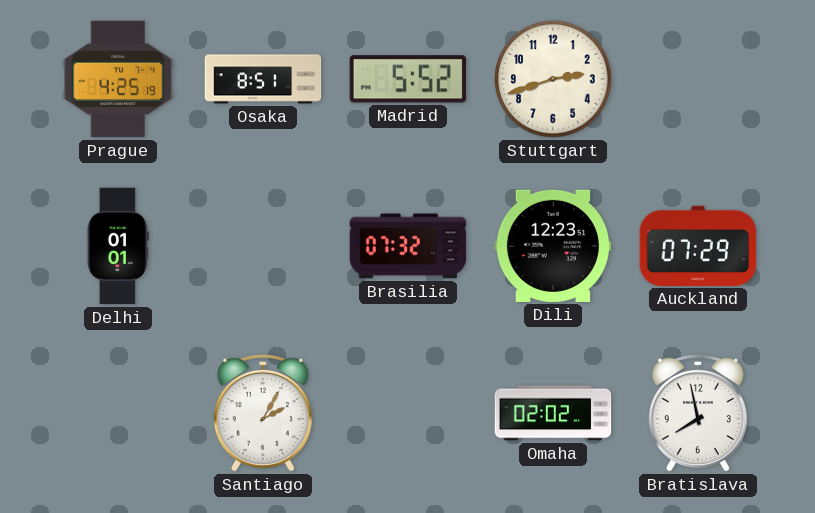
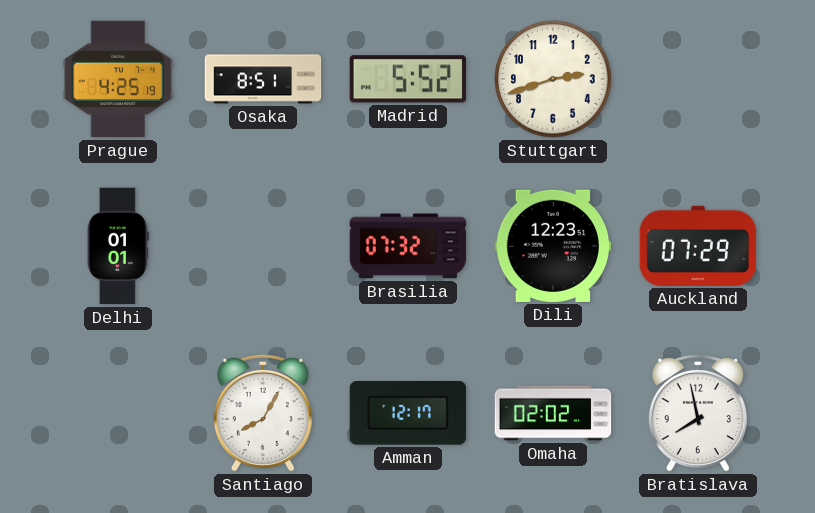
Santiago: 2:05 -> 8:05 (263, 413)
Amman: none -> 12:17 (407, 414)
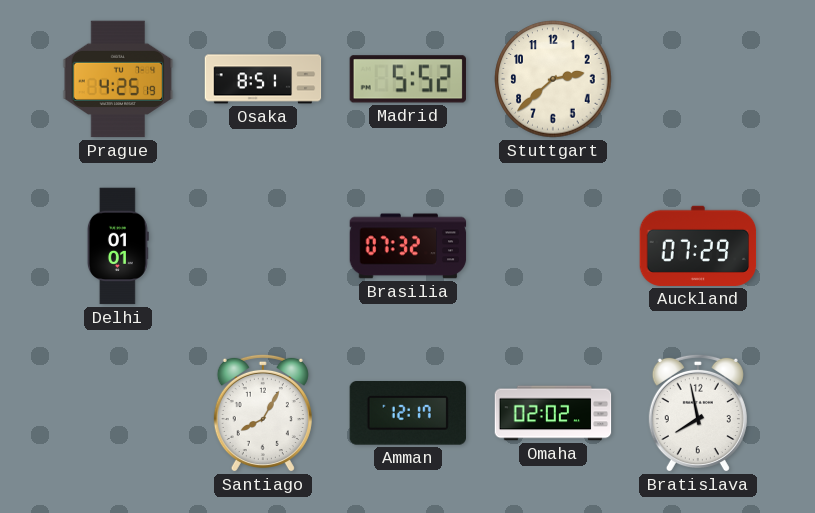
Stuttgart: 2:42 -> 2:38 (553, 79)
Dili: 12:23 -> none (553, 246)
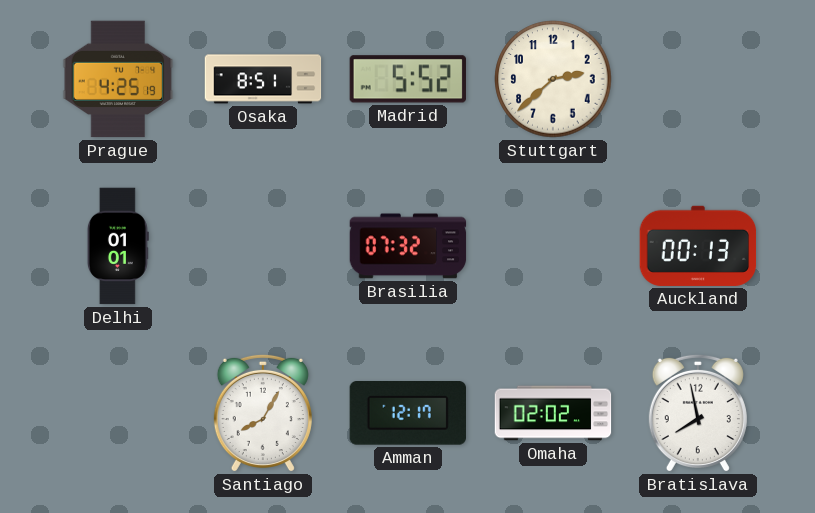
Auckland: 07:29 -> 00:13 (698, 246)
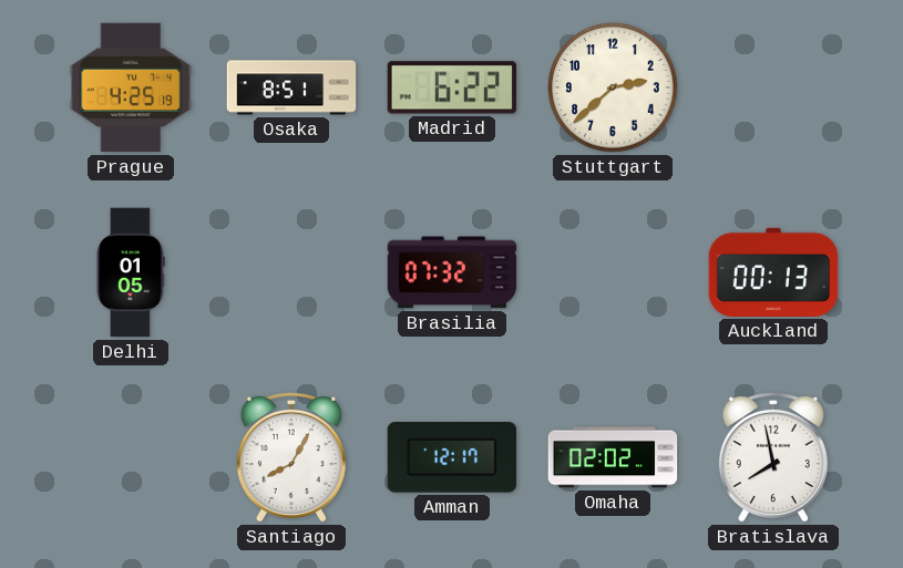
Madrid: 5:52 -> 6:22 (452, 87)
Delhi: 01:01 -> 01:05 (131, 272)
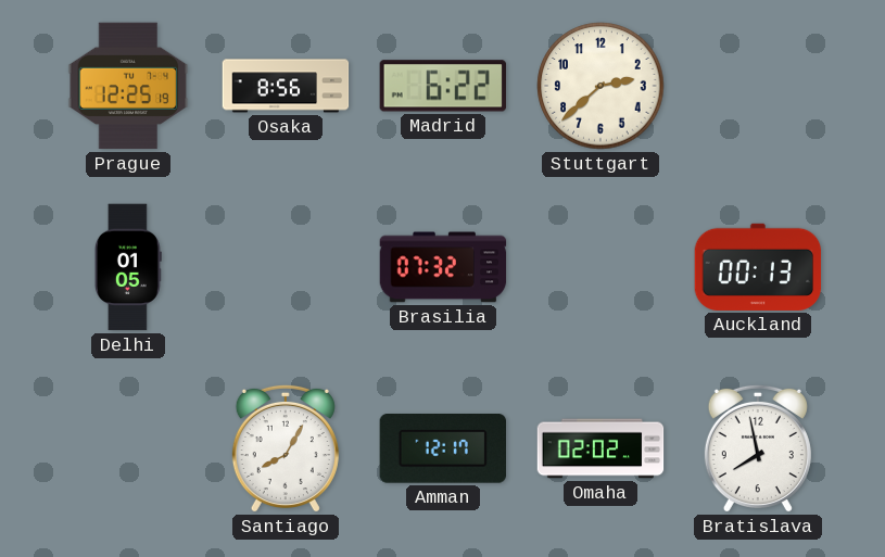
Prague: 4:25 -> 12:25 (128, 86)
Osaka: 8:51 -> 8:56 (286, 86)
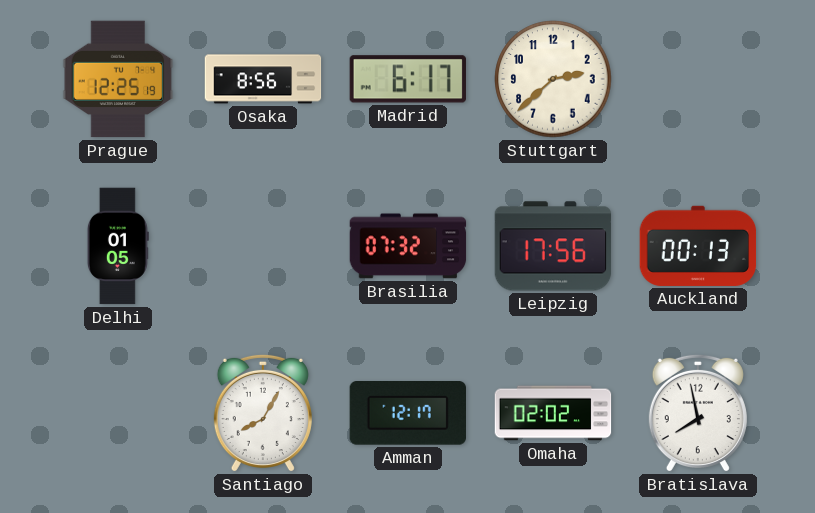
Madrid: 6:22 -> 6:17 (408, 79)
Leipzig: none -> 17:56 (553, 246)
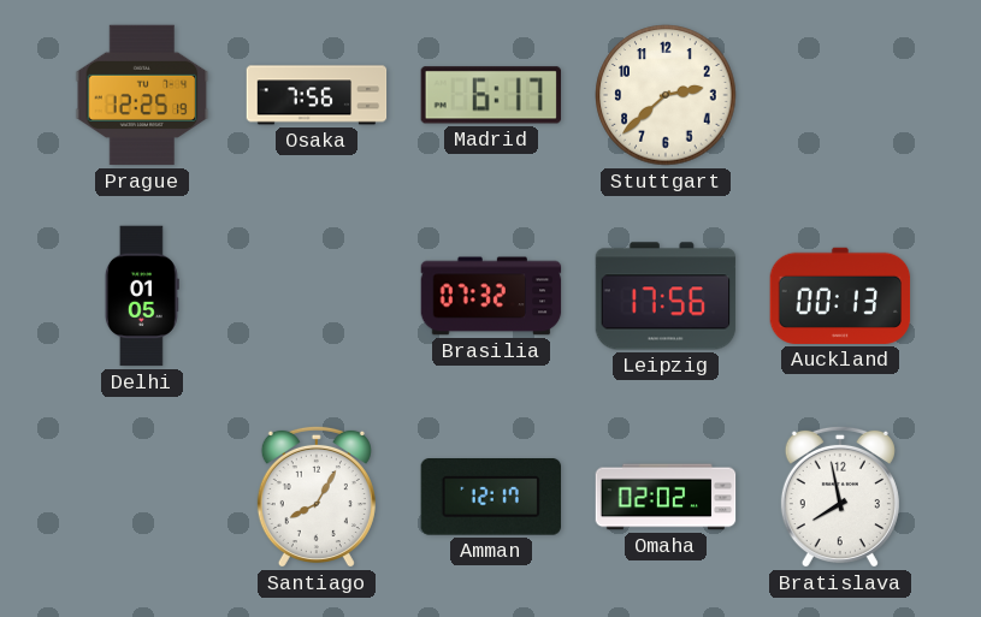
Osaka: 8:56 -> 7:56 (317, 95)
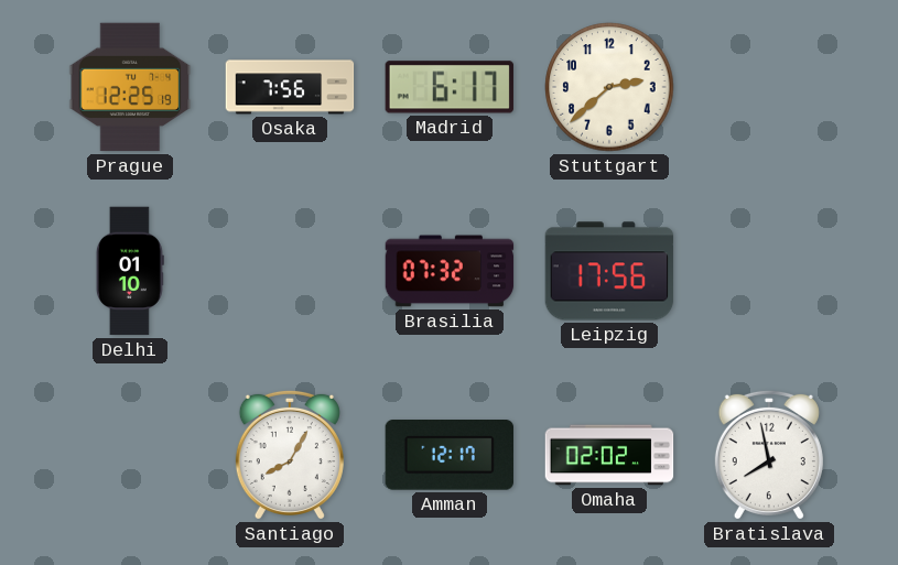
Delhi: 01:05 -> 01:10 (130, 271)
Auckland: 00:13 -> none (840, 296)
